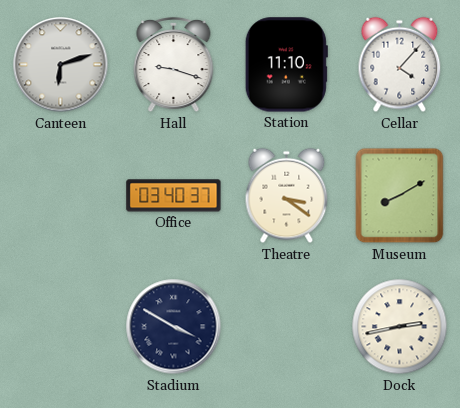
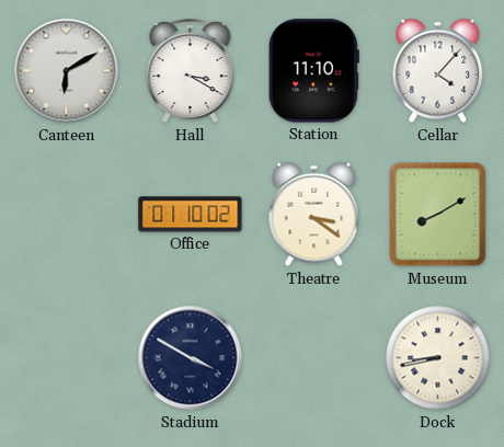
Canteen: 6:12 -> 6:10 (67, 71)
Hall: 9:18 -> 3:20 (191, 71)
Office: 03:40 -> 01:10 (191, 215)
Dock: 2:43 -> 8:43 (438, 358)
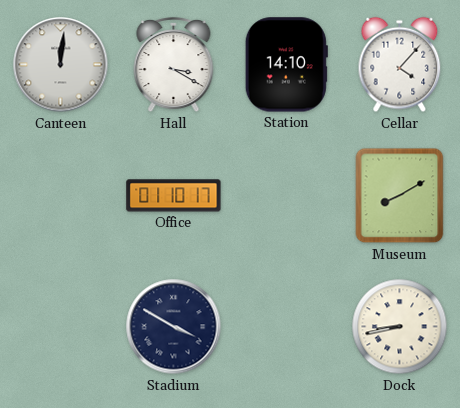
Canteen: 6:10 -> 12:01 (61, 65)
Station: 11:10 -> 14:10 (286, 65)
Office: 01:10:02 -> 01:10:17 (174, 196)
Theatre: 3:21 -> none (314, 215)
